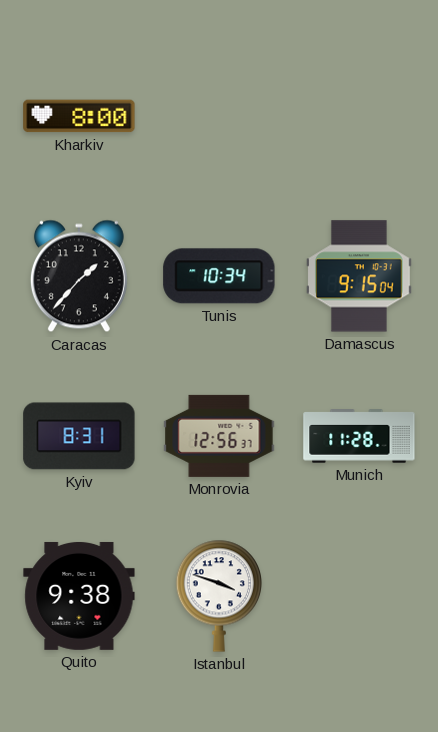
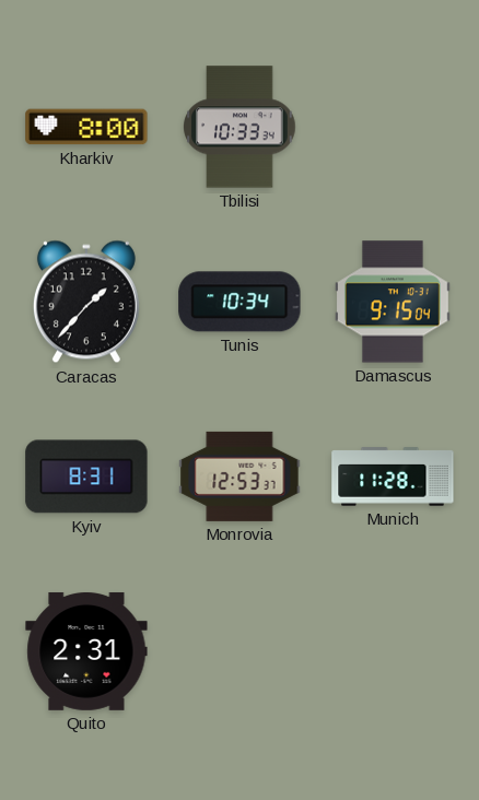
Tbilisi: none -> 10:33 (240, 127)
Monrovia: 12:56 -> 12:53 (240, 477)
Quito: 9:38 -> 2:31 (86, 651)
Istanbul: 3:48 -> none (218, 596)
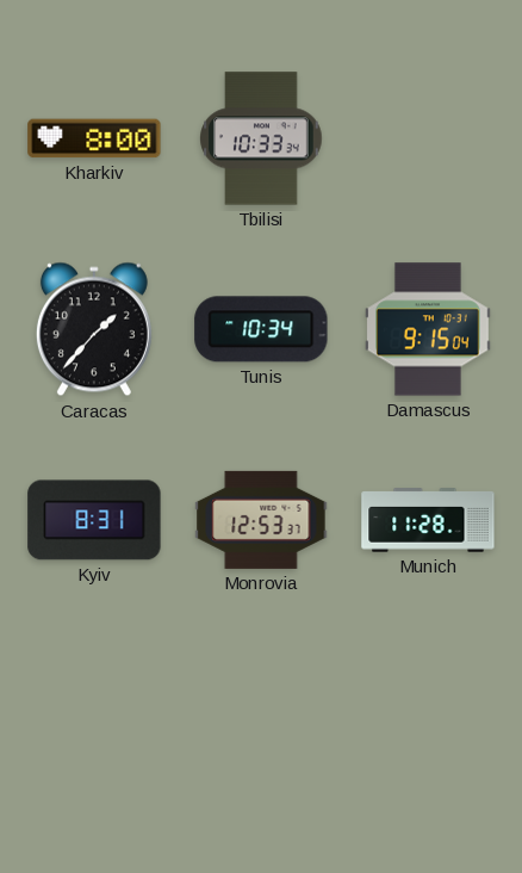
Quito: 2:31 -> none (86, 651)
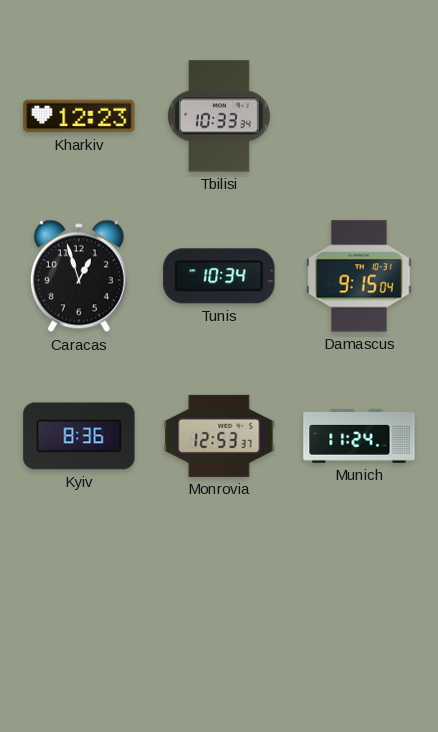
Kharkiv: 8:00 -> 12:23 (79, 116)
Caracas: 1:37 -> 12:57 (79, 276)
Kyiv: 8:31 -> 8:36 (79, 436)
Munich: 11:28 -> 11:24 (359, 436)
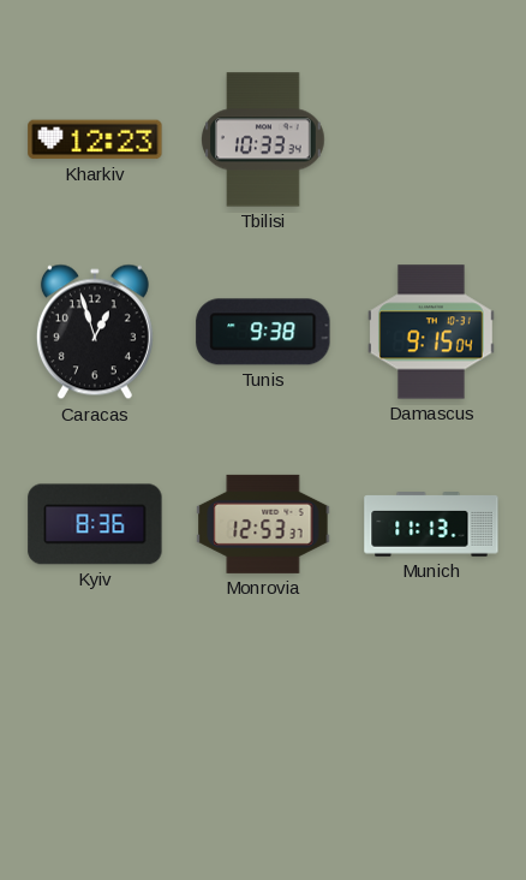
Tunis: 10:34 -> 9:38 (263, 332)
Munich: 11:24 -> 11:13 (431, 524)
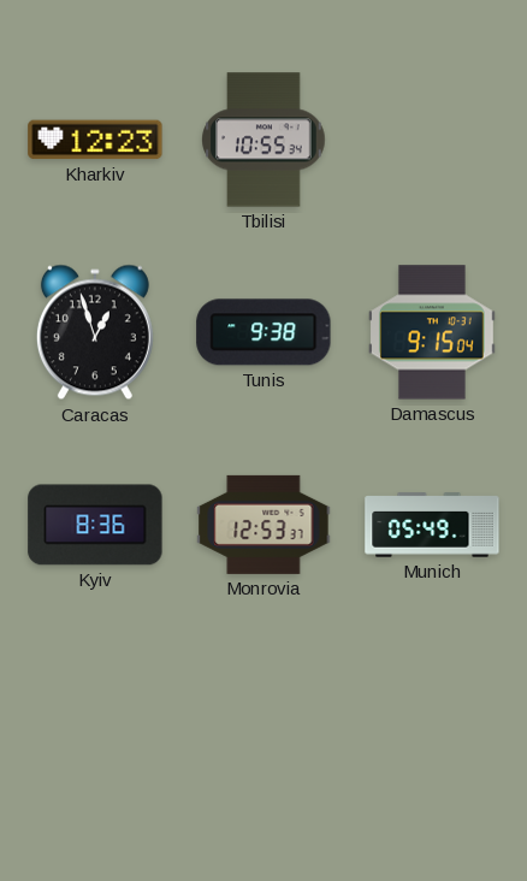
Tbilisi: 10:33 -> 10:55 (263, 140)
Munich: 11:13 -> 05:49 (432, 525)
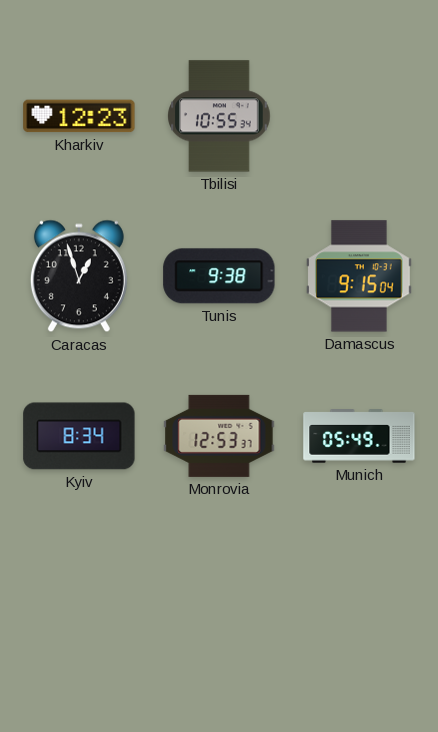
Kyiv: 8:36 -> 8:34 (79, 436)
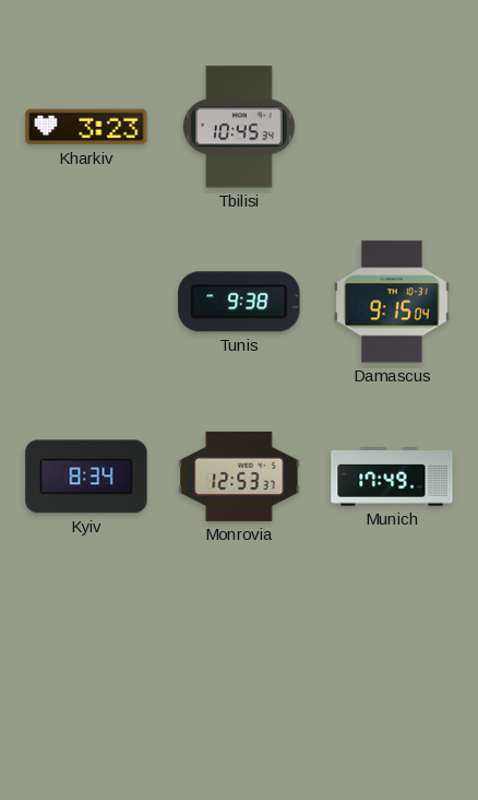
Kharkiv: 12:23 -> 3:23 (86, 127)
Tbilisi: 10:55 -> 10:45 (239, 127)
Caracas: 12:57 -> none (79, 276)
Munich: 05:49 -> 17:49 (392, 477)
